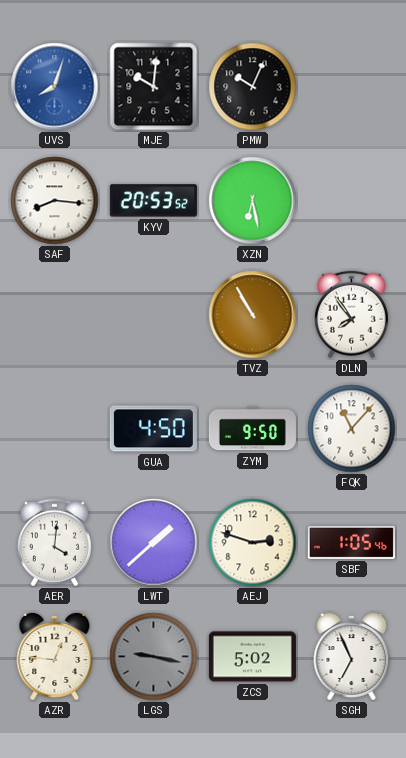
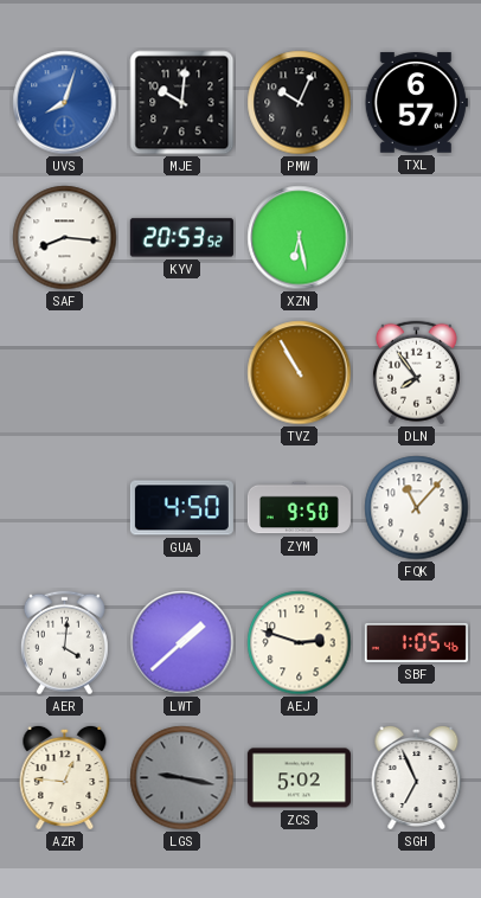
TXL: none -> 6:57 (416, 103)
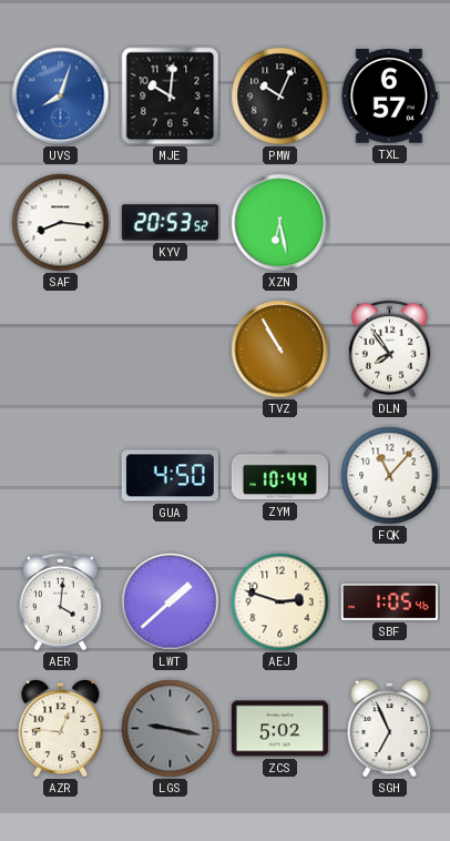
ZYM: 9:50 -> 10:44 (279, 476)
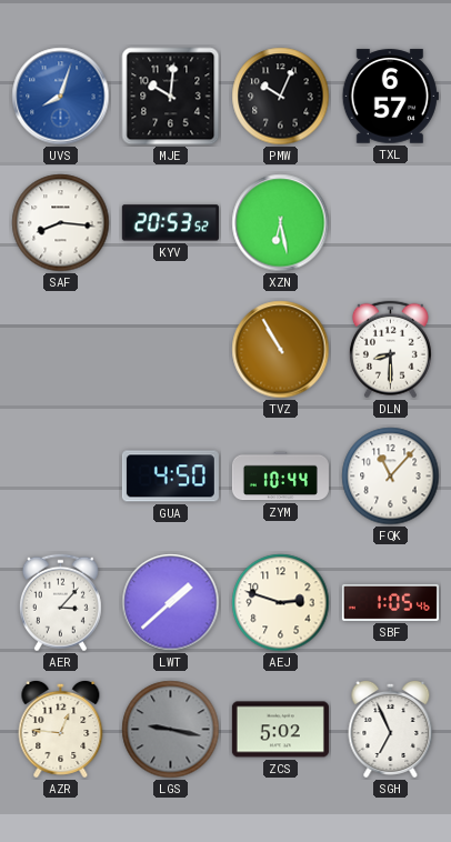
DLN: 7:54 -> 8:30 (390, 350)
AER: 4:01 -> 3:07 (60, 603)
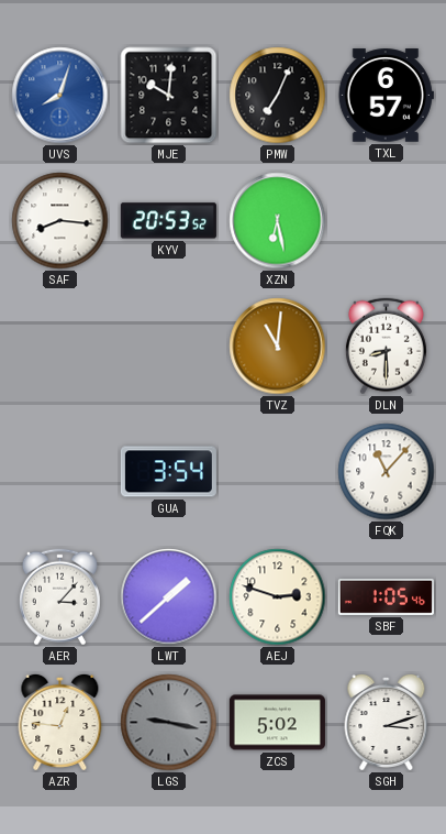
PMW: 10:04 -> 7:04 (278, 96)
TVZ: 10:55 -> 11:01 (278, 347)
GUA: 4:50 -> 3:54 (168, 472)
ZYM: 10:44 -> none (280, 477)
SGH: 6:56 -> 3:12 (387, 722)
